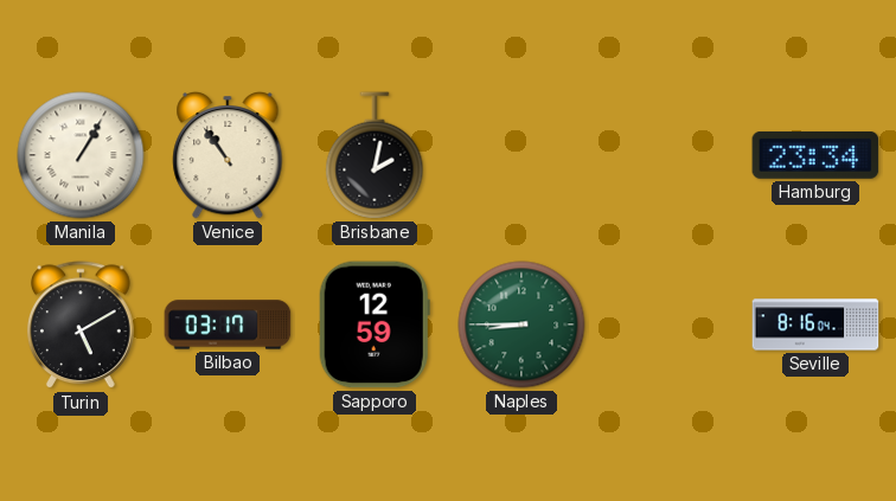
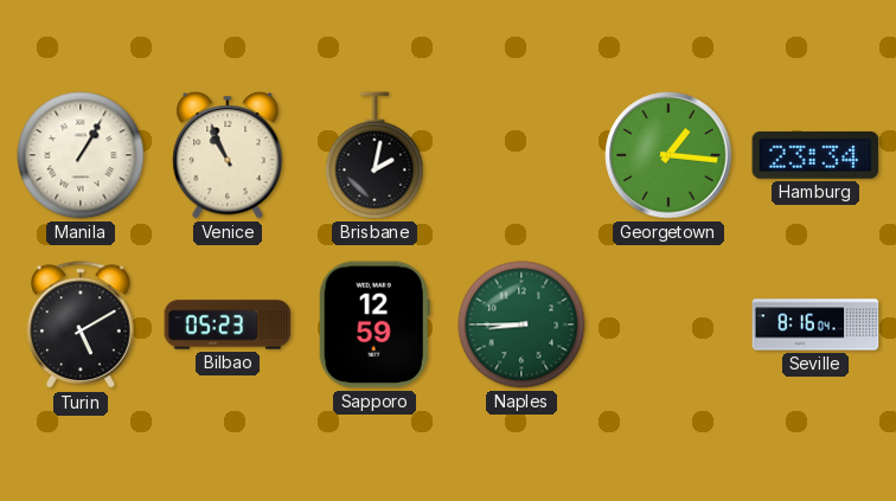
Venice: 10:54 -> 10:56 (228, 155)
Georgetown: none -> 1:16 (668, 155)
Bilbao: 03:17 -> 05:23 (228, 325)
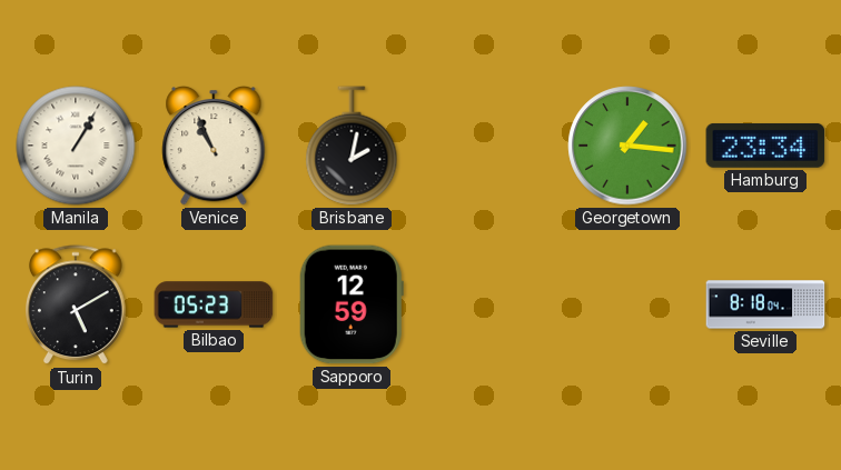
Naples: 8:45 -> none (521, 325)
Seville: 8:16 -> 8:18 (765, 304)
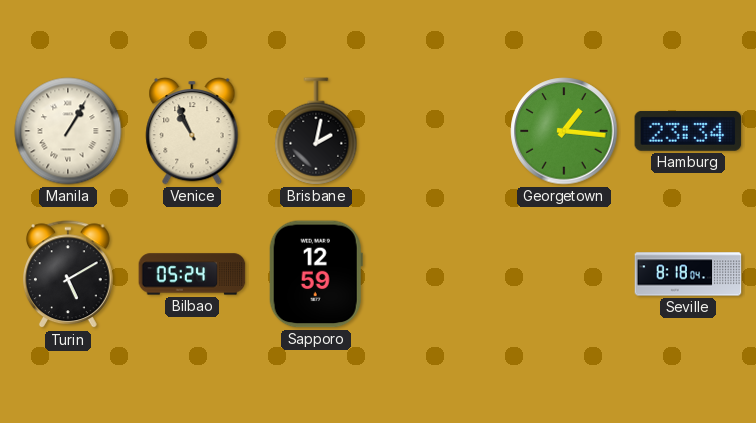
Bilbao: 05:23 -> 05:24 (192, 274)
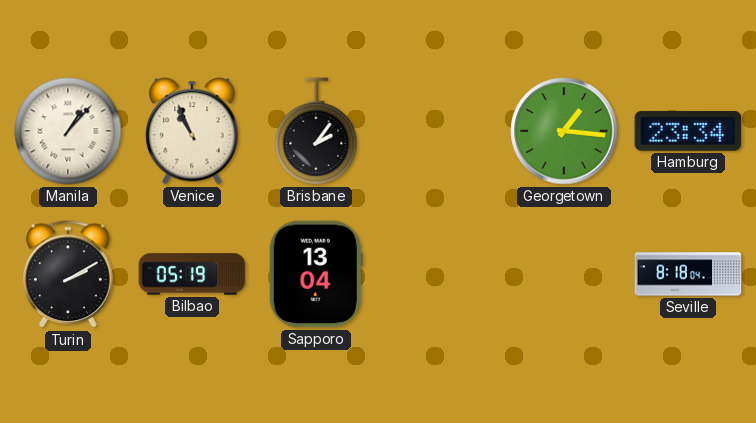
Manila: 1:05 -> 1:07 (68, 131)
Brisbane: 2:02 -> 2:06 (316, 131)
Turin: 5:10 -> 2:10 (69, 275)
Bilbao: 05:24 -> 05:19 (192, 274)
Sapporo: 12:59 -> 13:04 (316, 274)
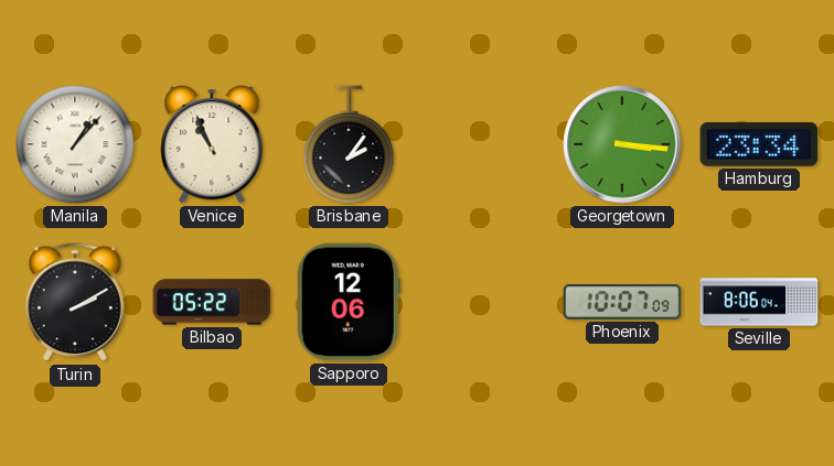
Georgetown: 1:16 -> 3:16 (622, 144)
Bilbao: 05:19 -> 05:22 (212, 302)
Sapporo: 13:04 -> 12:06 (349, 302)
Phoenix: none -> 10:07 (622, 302)
Seville: 8:18 -> 8:06 (759, 302)
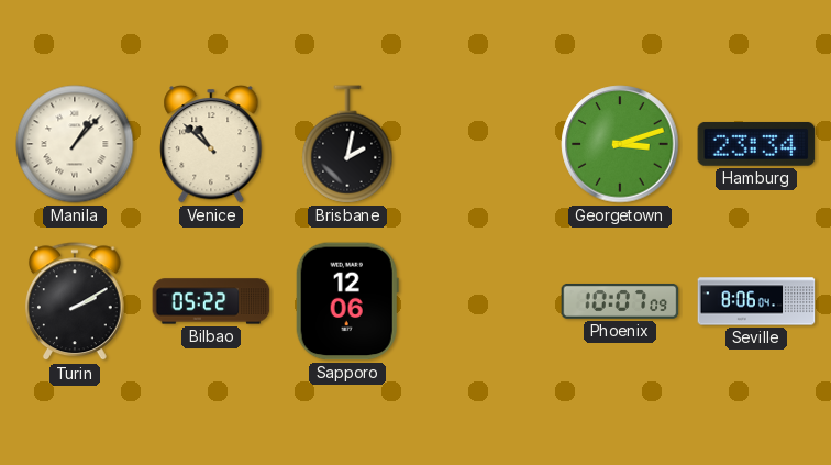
Venice: 10:56 -> 10:52 (211, 144)
Brisbane: 2:06 -> 2:02 (347, 144)
Georgetown: 3:16 -> 3:12 (620, 144)
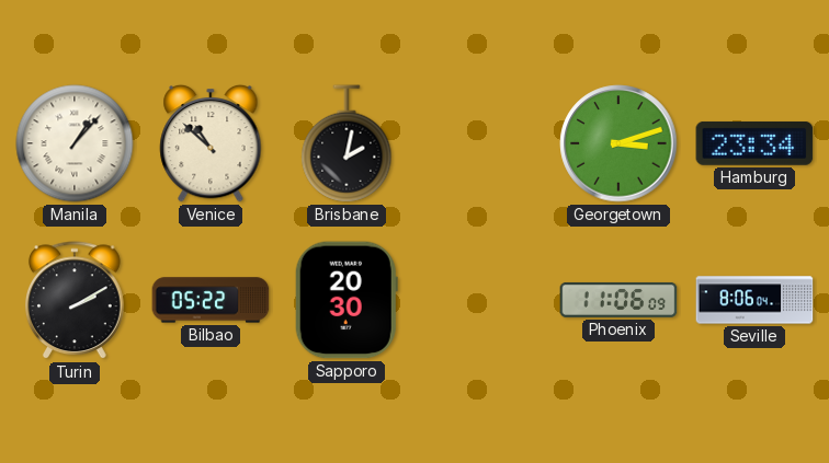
Sapporo: 12:06 -> 20:30 (347, 300)
Phoenix: 10:07 -> 11:06 (618, 300)
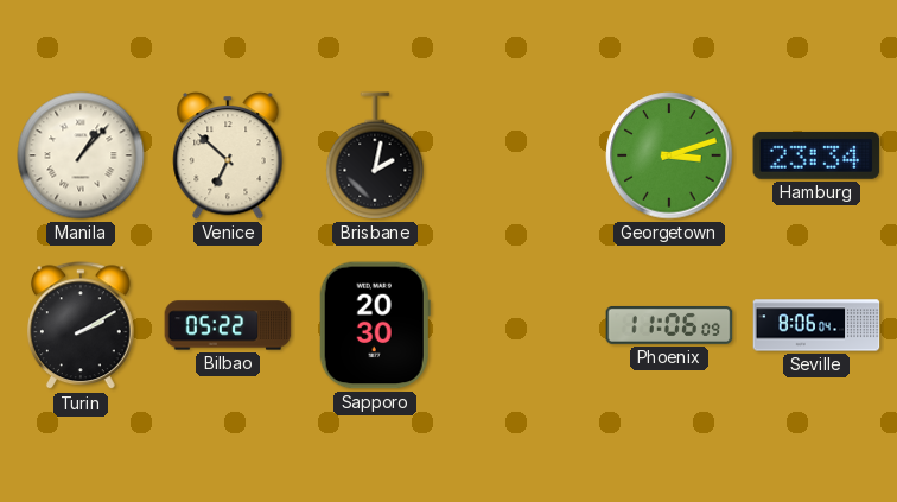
Venice: 10:52 -> 6:52 (228, 155)
